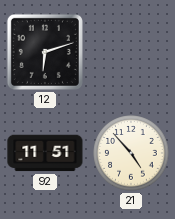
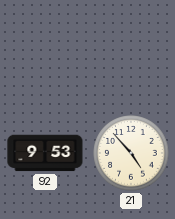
12: 6:12 -> none (45, 52)
92: 11:51 -> 9:53 (45, 153)
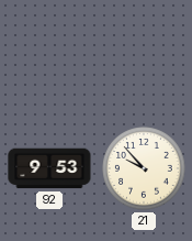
21: 4:53 -> 9:53 (144, 168)
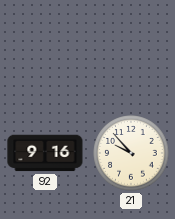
92: 9:53 -> 9:16 (45, 153)
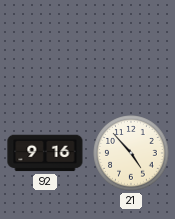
21: 9:53 -> 4:53 (131, 153)
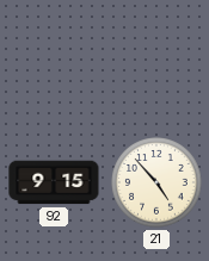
92: 9:16 -> 9:15 (54, 182)
